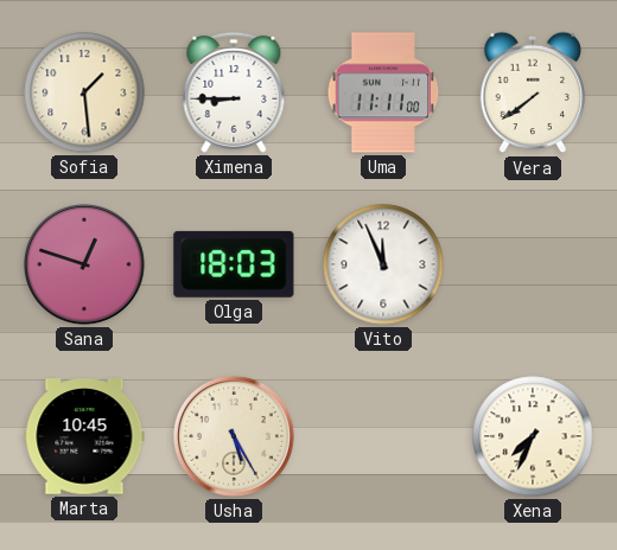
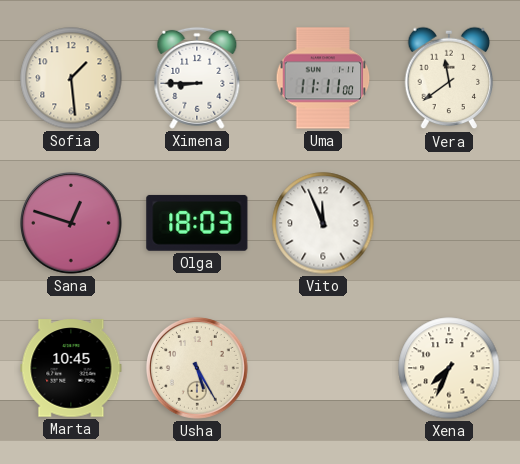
Vera: 7:39 -> 11:39 (449, 78)
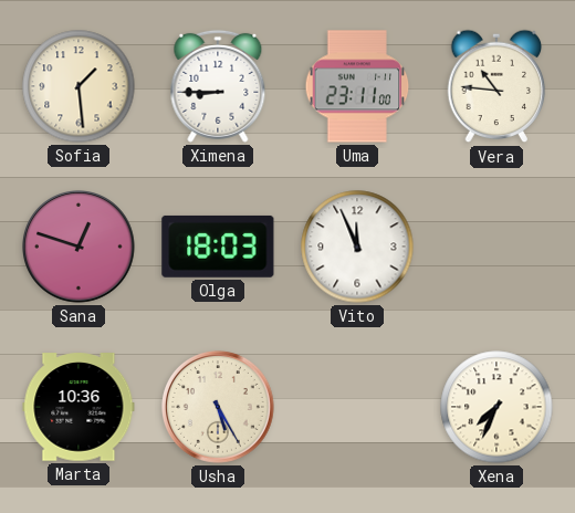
Uma: 11:11 -> 23:11 (357, 86)
Vera: 11:39 -> 10:46 (496, 86)
Marta: 10:45 -> 10:36 (79, 407)
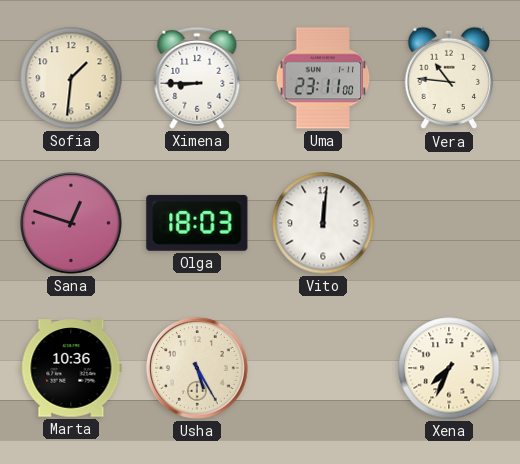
Sofia: 1:29 -> 1:31 (71, 78)
Vito: 11:56 -> 12:01 (323, 223)
